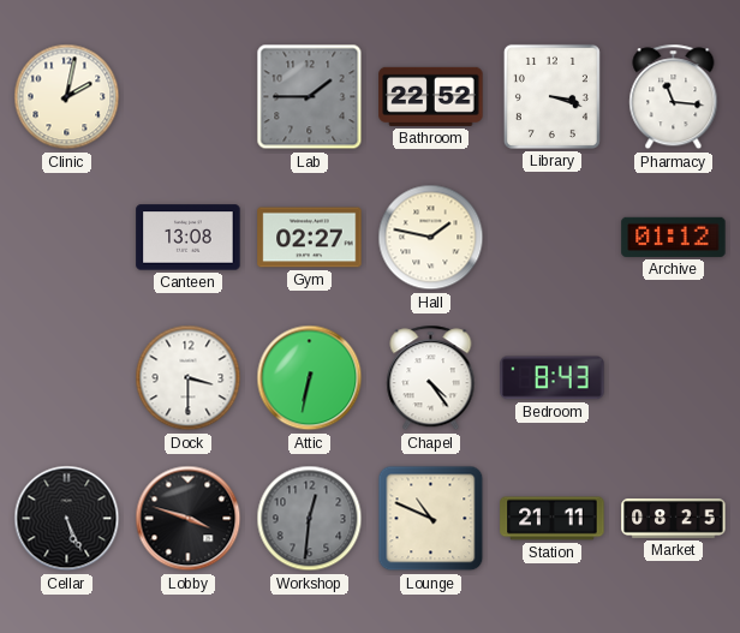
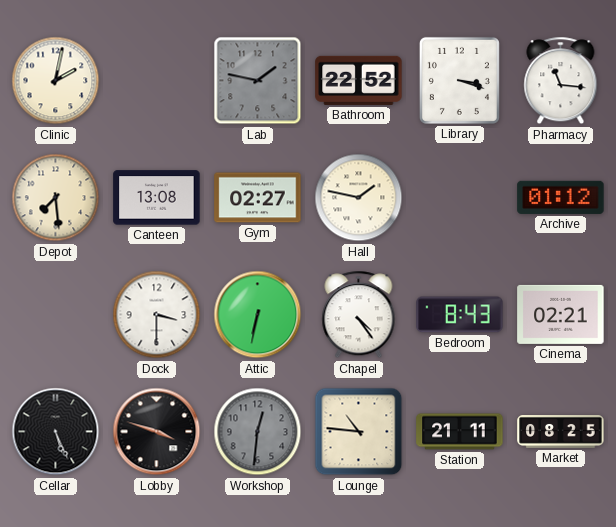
Lab: 1:45 -> 1:47 (258, 81)
Depot: none -> 7:29 (56, 198)
Cinema: none -> 02:21 (561, 314)
Lounge: 10:49 -> 10:46 (359, 432)
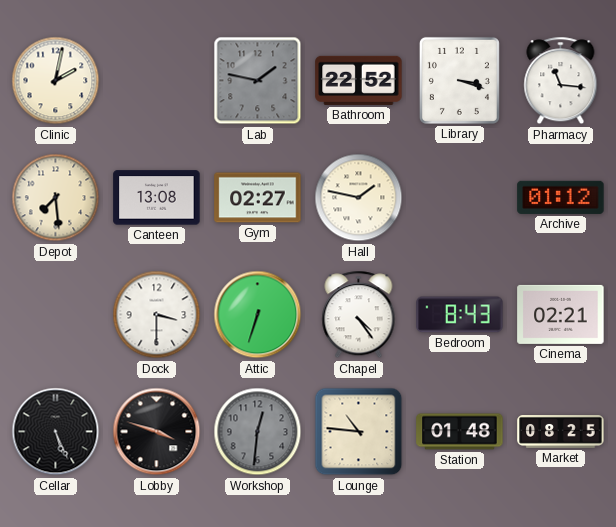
Attic: 6:32 -> 6:33 (258, 315)
Station: 21:11 -> 01:48 (460, 432)
